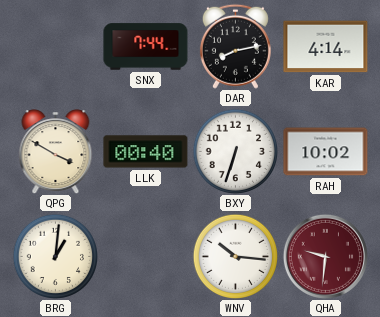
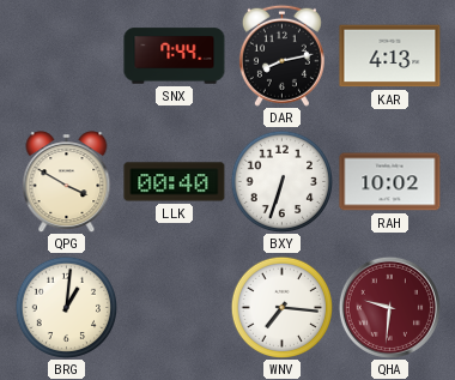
KAR: 4:14 -> 4:13 (390, 56)
WNV: 10:16 -> 7:16 (281, 307)
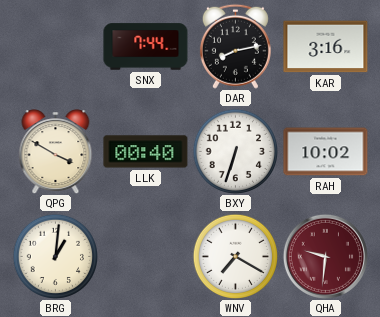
KAR: 4:13 -> 3:16 (326, 47)
WNV: 7:16 -> 7:20 (235, 256)
